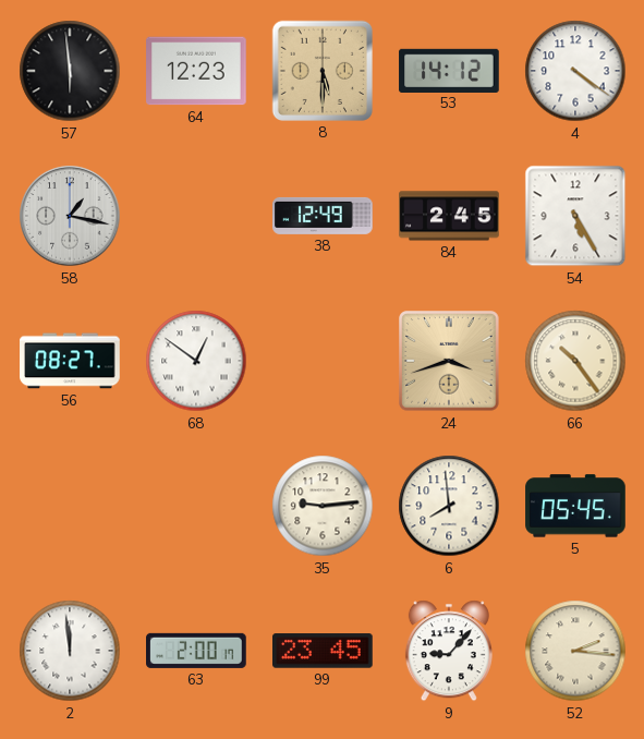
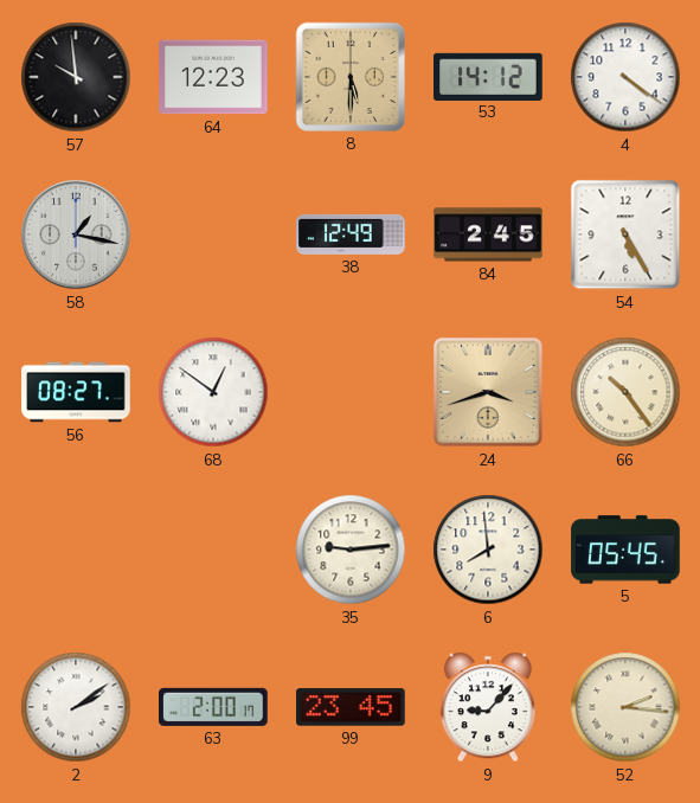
57: 5:59 -> 9:59 (76, 77)
2: 11:59 -> 2:09 (76, 707)
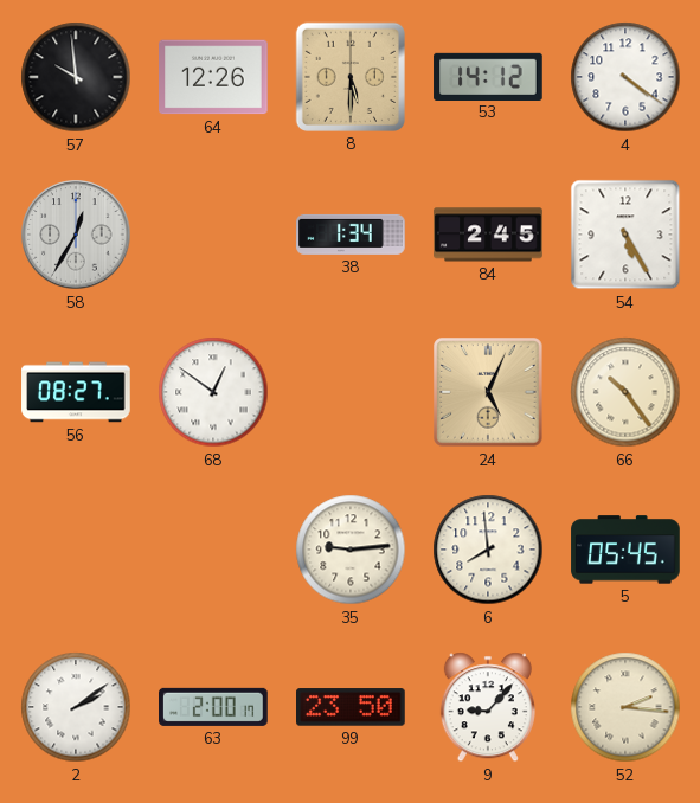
64: 12:23 -> 12:26 (213, 77)
58: 1:17 -> 12:35 (76, 235)
38: 12:49 -> 1:34 (351, 235)
24: 3:42 -> 5:04 (488, 392)
99: 23:45 -> 23:50 (351, 707)
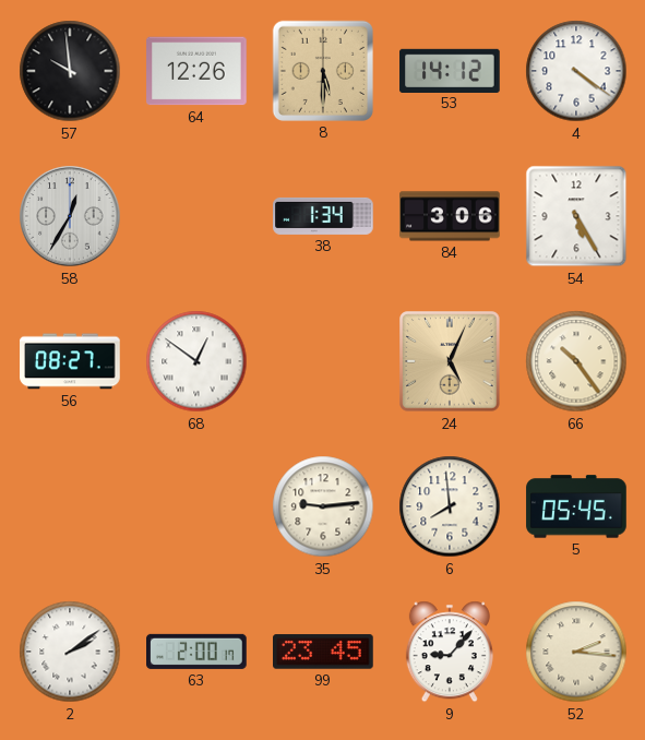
84: 2:45 -> 3:06 (450, 216)
99: 23:50 -> 23:45 (323, 652)
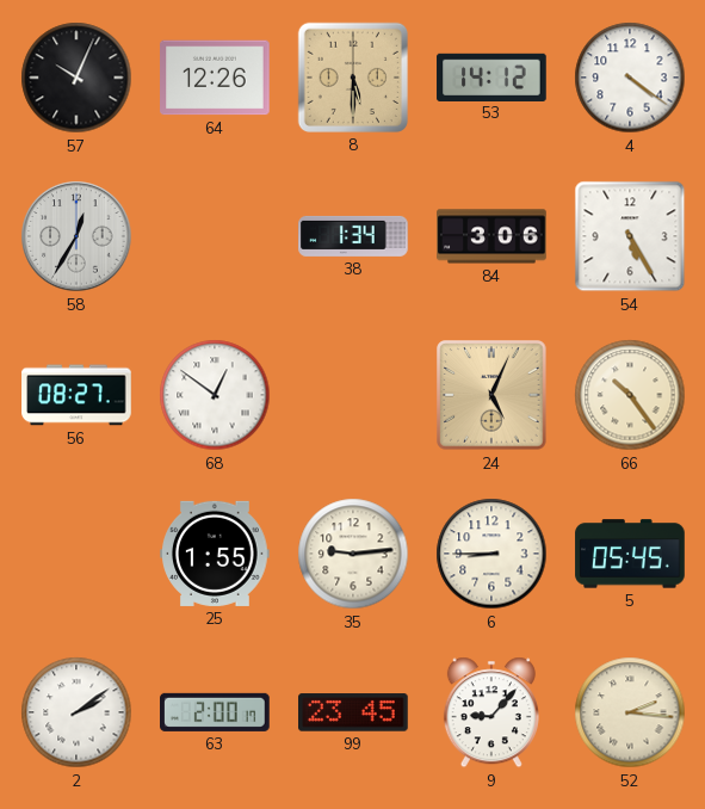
57: 9:59 -> 10:04 (76, 78)
25: none -> 1:55 (215, 554)
6: 7:59 -> 8:45 (491, 554)
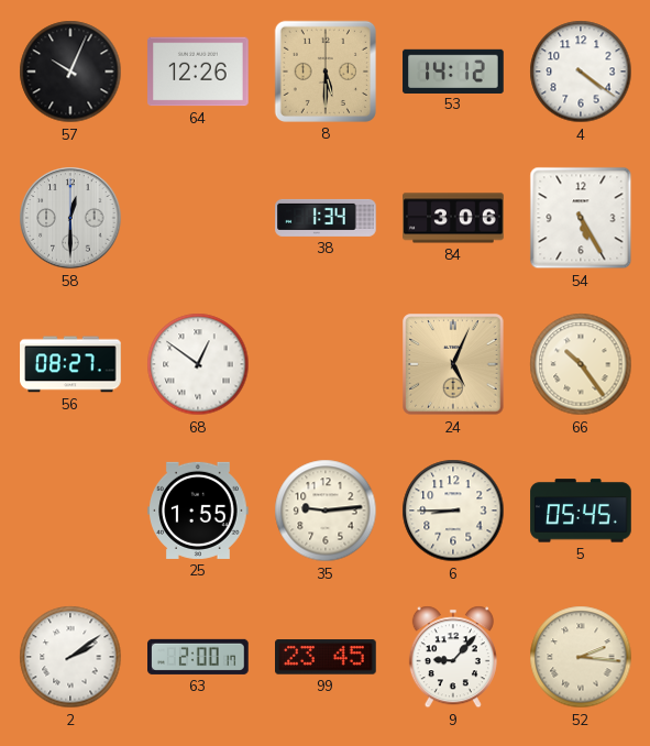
58: 12:35 -> 12:30 (70, 218)
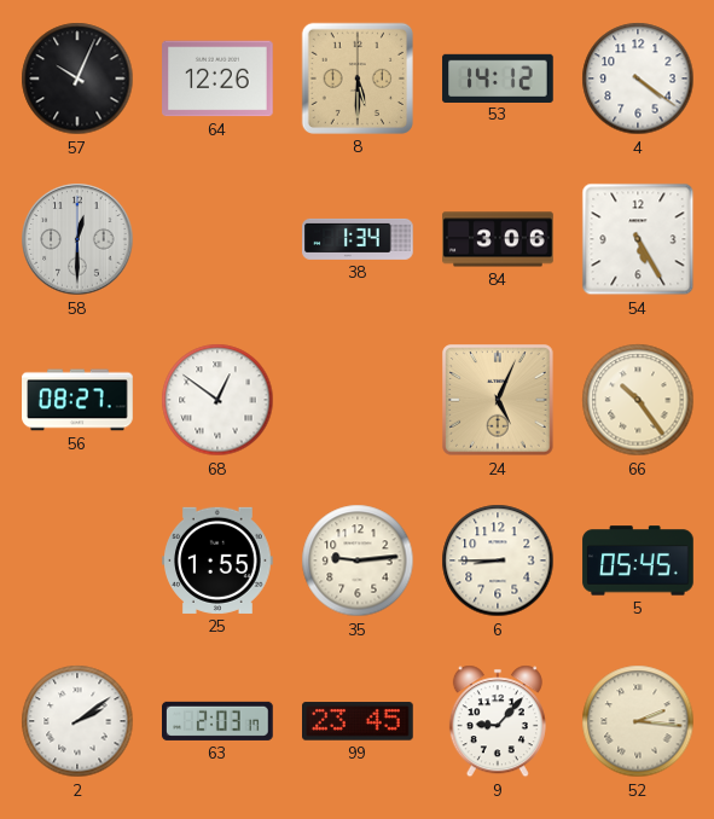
63: 2:00 -> 2:03 (219, 721)
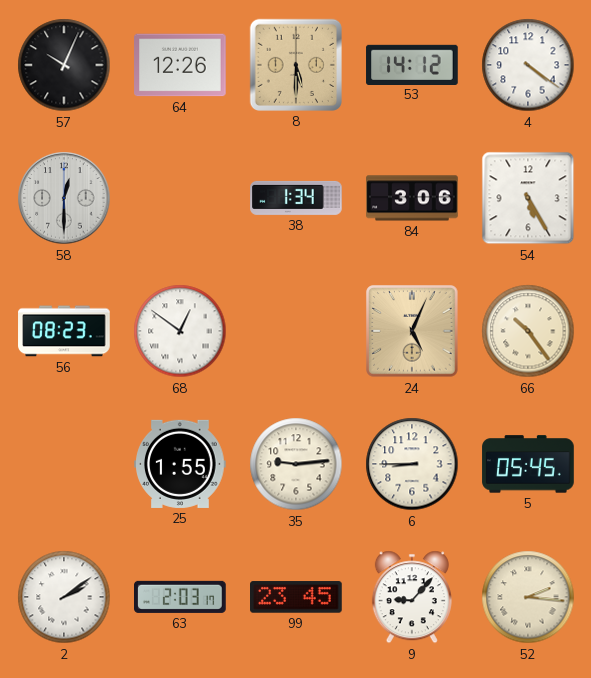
56: 08:27 -> 08:23 (64, 331)
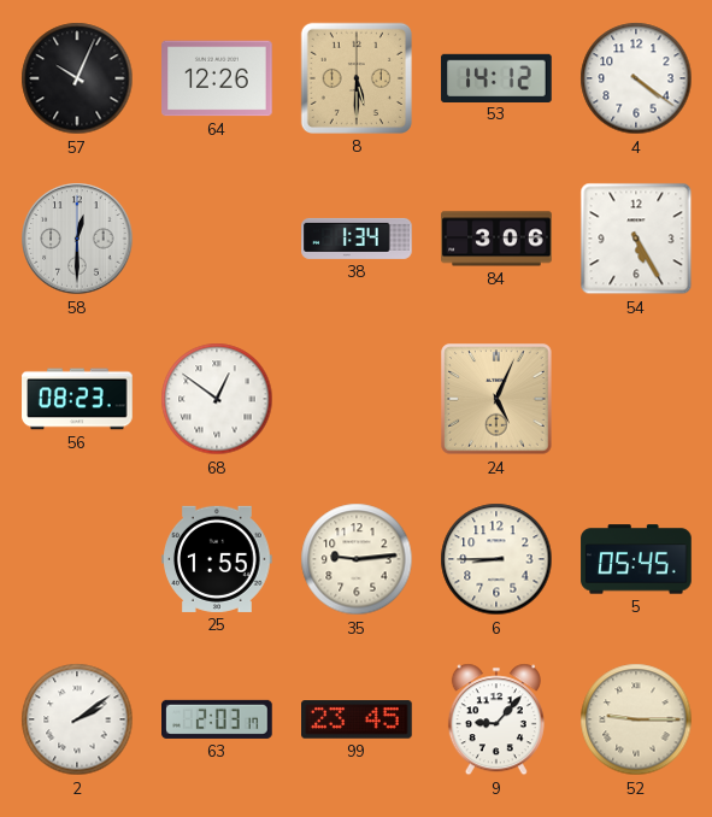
66: 10:24 -> none (528, 331)
52: 2:16 -> 9:15 (636, 719)
